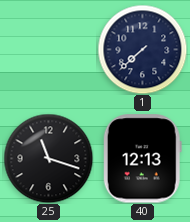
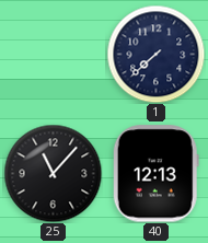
25: 11:18 -> 11:07 (53, 173)
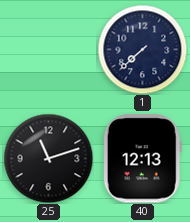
25: 11:07 -> 11:12 (48, 158)
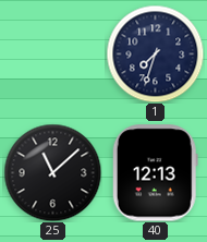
1: 7:38 -> 7:33 (155, 53)
25: 11:12 -> 11:08 (52, 172)
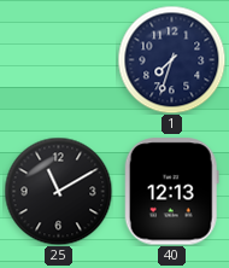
25: 11:08 -> 11:10 (58, 191)
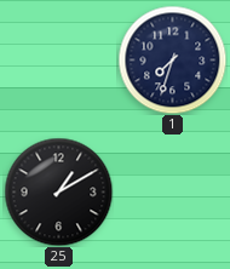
25: 11:10 -> 1:10 (58, 191)
40: 12:13 -> none (171, 192)
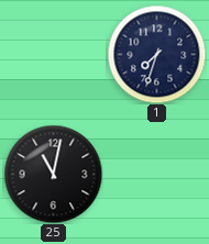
25: 1:10 -> 11:02 (53, 174)
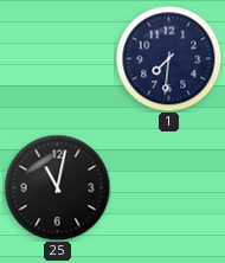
1: 7:33 -> 7:31 (168, 58)
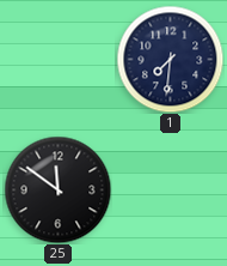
25: 11:02 -> 11:51 (57, 189)
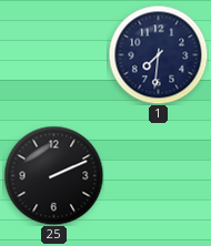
25: 11:51 -> 2:11 (53, 175)
